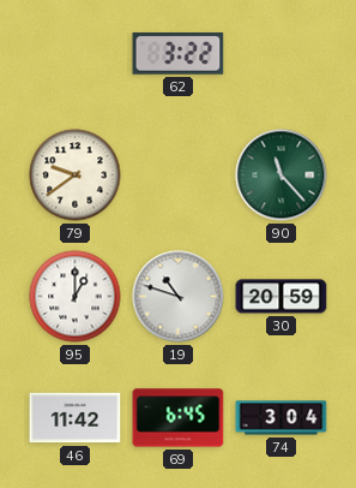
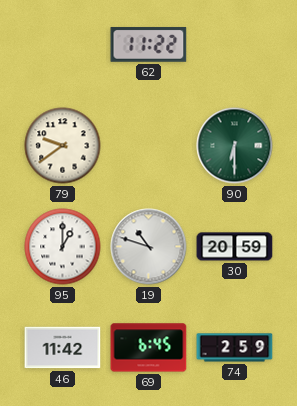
62: 3:22 -> 11:22 (149, 45)
90: 11:23 -> 6:30 (235, 146)
74: 3:04 -> 2:59 (235, 348)
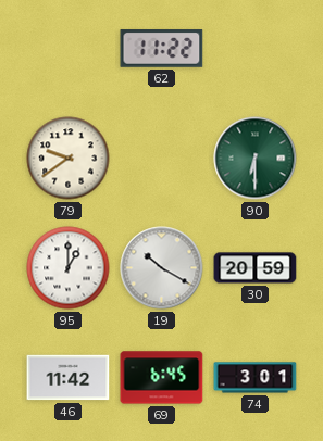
19: 10:48 -> 10:20 (162, 268)
74: 2:59 -> 3:01 (256, 378)
